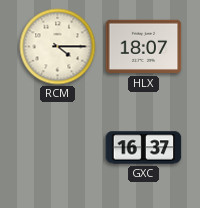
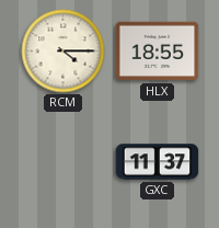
HLX: 18:07 -> 18:55 (158, 52)
GXC: 16:37 -> 11:37 (158, 162)
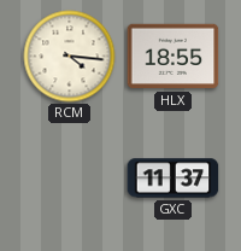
RCM: 4:15 -> 4:16 (70, 57)
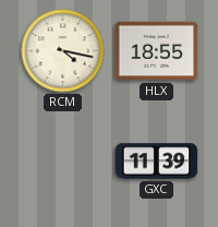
RCM: 4:16 -> 4:17 (63, 51)
GXC: 11:37 -> 11:39 (157, 162)
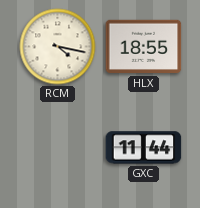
GXC: 11:39 -> 11:44 (144, 148)
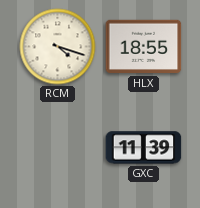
RCM: 4:17 -> 4:18 (58, 47)
GXC: 11:44 -> 11:39 (144, 148)
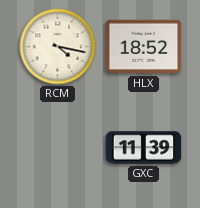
RCM: 4:18 -> 4:17 (58, 47)
HLX: 18:55 -> 18:52 (144, 47)
